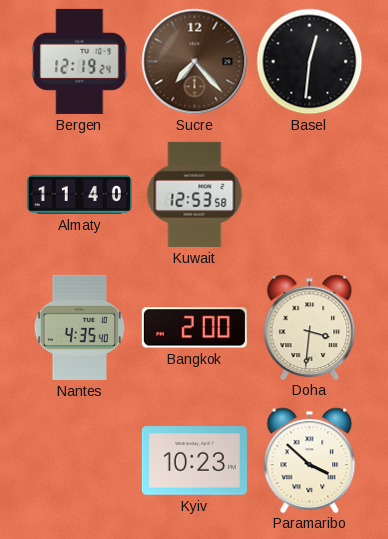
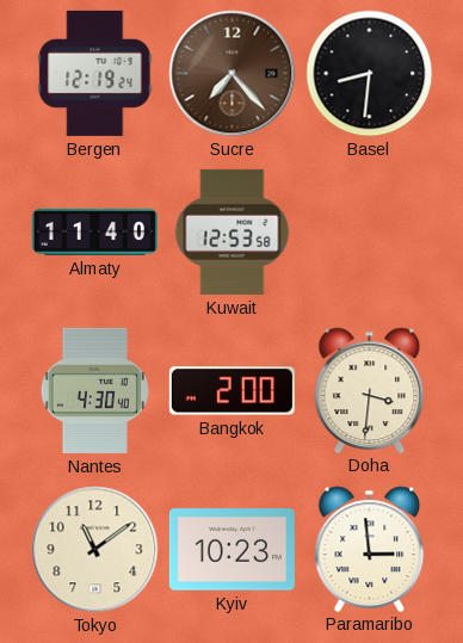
Basel: 12:31 -> 8:31 (370, 74)
Nantes: 4:35 -> 4:30 (94, 390)
Tokyo: none -> 11:09 (95, 550)
Paramaribo: 3:52 -> 2:59 (370, 549)
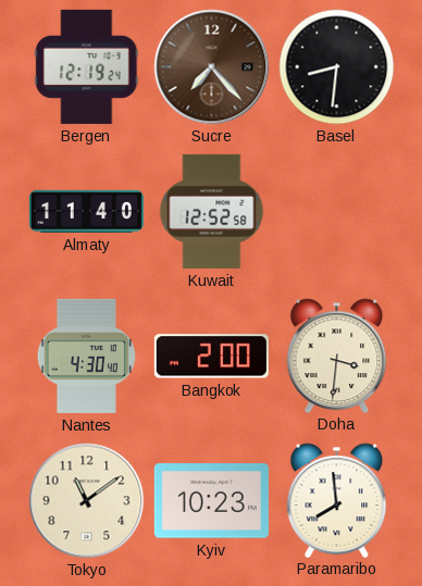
Kuwait: 12:53 -> 12:52 (212, 211)
Paramaribo: 2:59 -> 7:59 (337, 500)
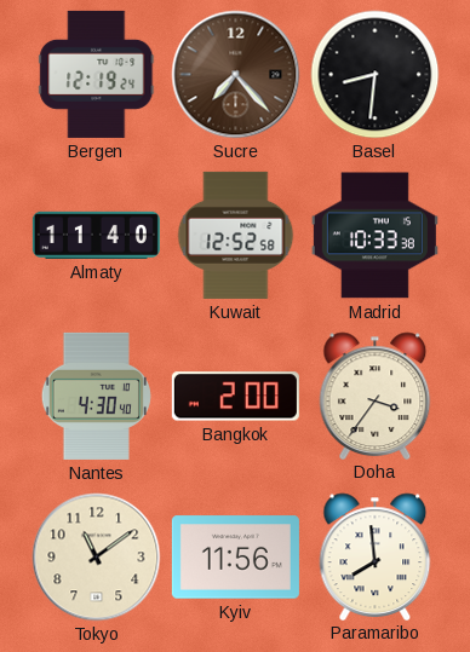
Madrid: none -> 10:33 (374, 236)
Doha: 3:31 -> 3:36 (376, 396)
Kyiv: 10:23 -> 11:56 (235, 558)
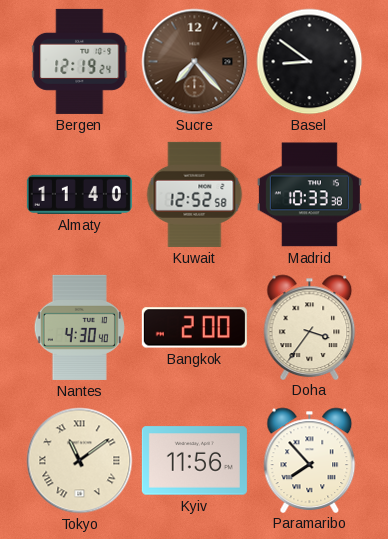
Basel: 8:31 -> 8:51 (310, 62)
Tokyo numerals: Arabic -> Roman (80, 461)
Paramaribo: 7:59 -> 7:53 (310, 460)
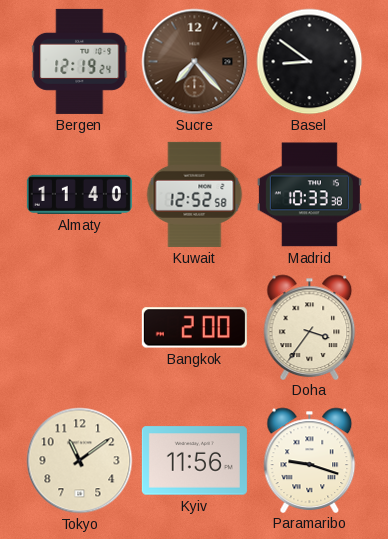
Nantes: 4:30 -> none (79, 327)
Tokyo numerals: Roman -> Arabic (80, 461)
Paramaribo: 7:53 -> 9:18 (310, 460)
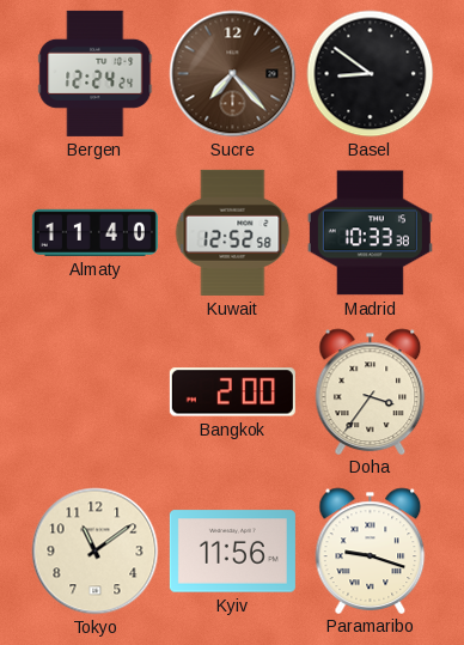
Bergen: 12:19 -> 12:24 (96, 73)
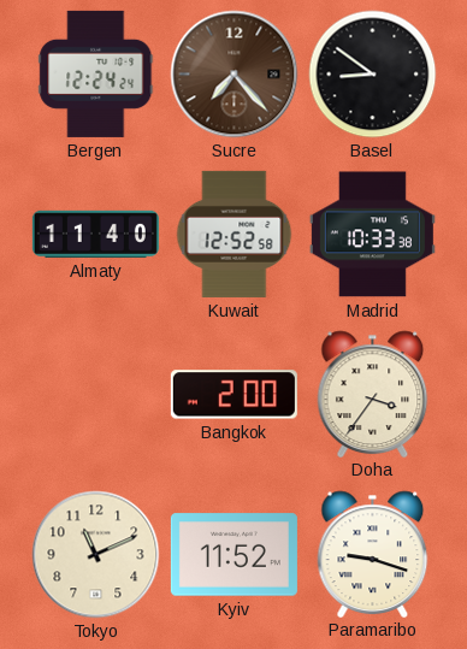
Tokyo: 11:09 -> 11:11 (96, 555)
Kyiv: 11:56 -> 11:52 (233, 555)
